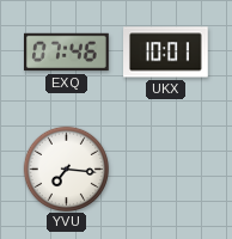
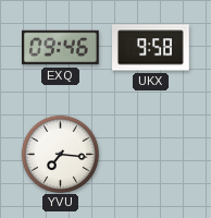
EXQ: 07:46 -> 09:46 (61, 48)
UKX: 10:01 -> 9:58 (151, 48)
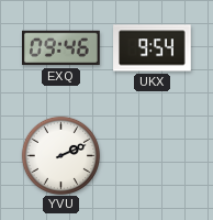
UKX: 9:58 -> 9:54 (153, 48)
YVU: 7:16 -> 2:11 (60, 155)
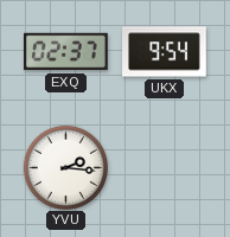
EXQ: 09:46 -> 02:37 (66, 52)
YVU: 2:11 -> 2:16 (65, 167)
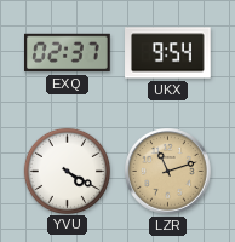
YVU: 2:16 -> 4:20 (67, 171)
LZR: none -> 11:12 (168, 172)
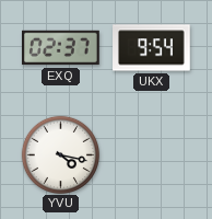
YVU: 4:20 -> 4:17 (60, 154)
LZR: 11:12 -> none (168, 172)
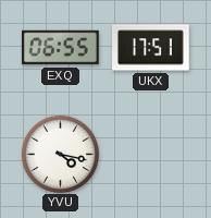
EXQ: 02:37 -> 06:55 (61, 48)
UKX: 9:54 -> 17:51 (151, 48)
